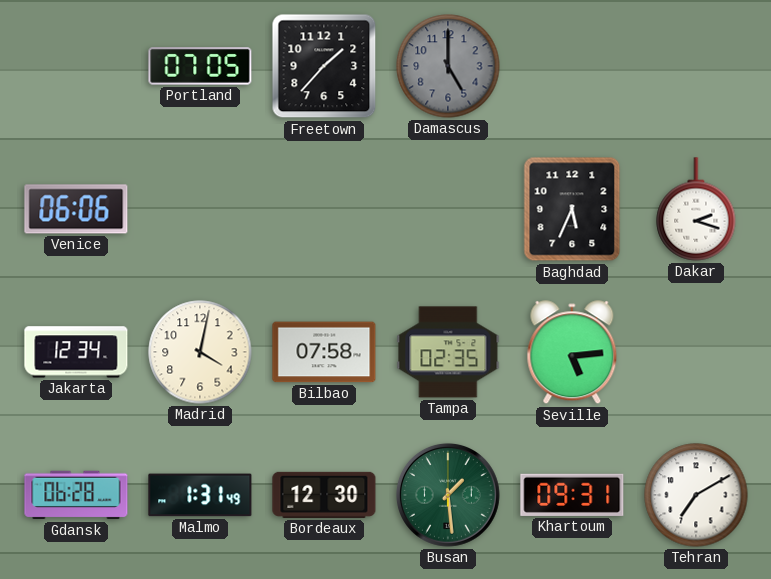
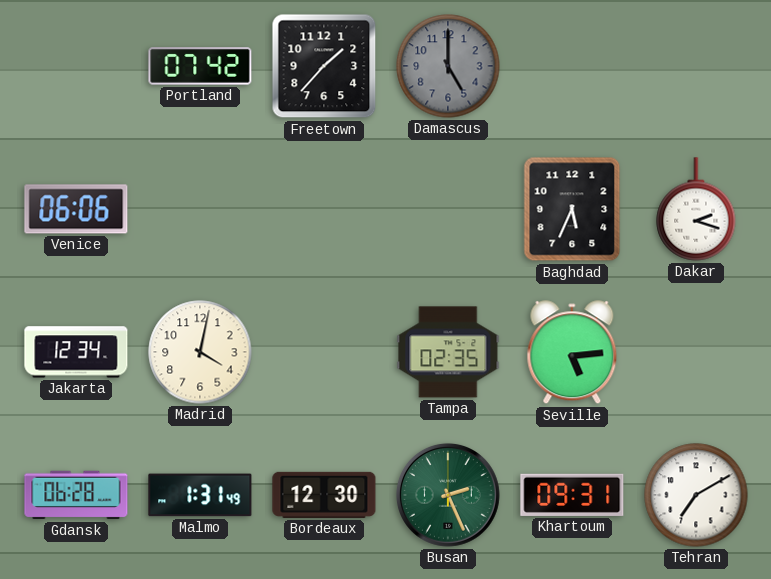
Portland: 07:05 -> 07:42 (200, 66)
Bilbao: 07:58 -> none (324, 352)
Busan: 1:29 -> 2:26 (448, 495)
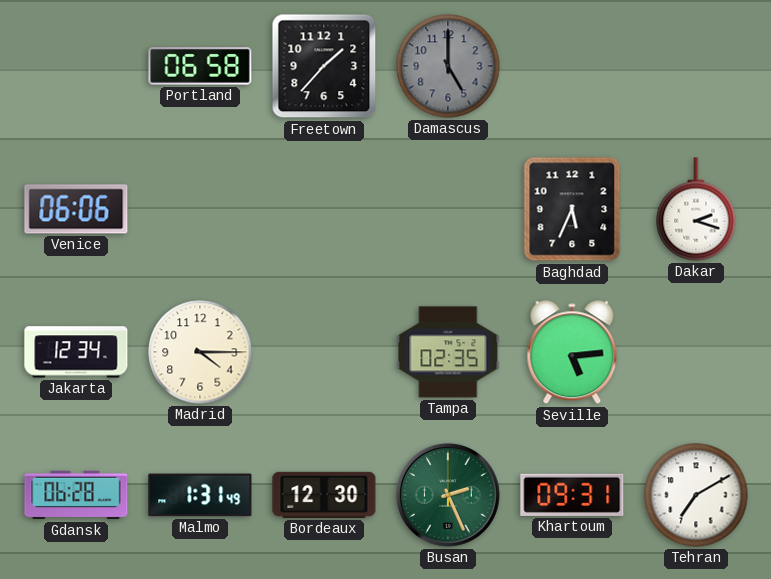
Portland: 07:42 -> 06:58 (200, 66)
Madrid: 4:02 -> 4:15 (200, 352)
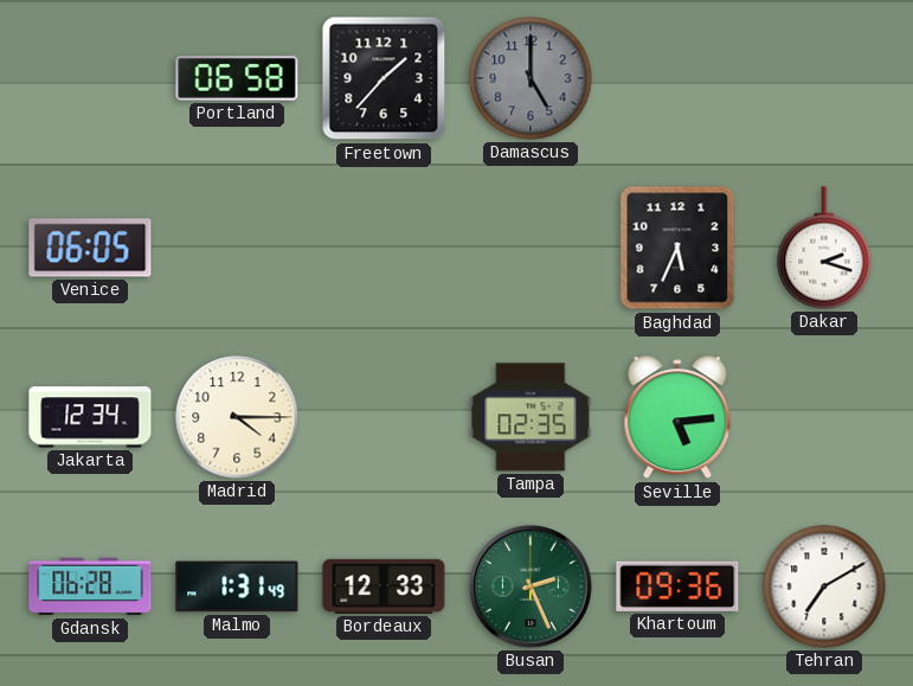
Venice: 06:06 -> 06:05 (90, 248)
Bordeaux: 12:30 -> 12:33 (384, 586)
Khartoum: 09:31 -> 09:36 (677, 586)
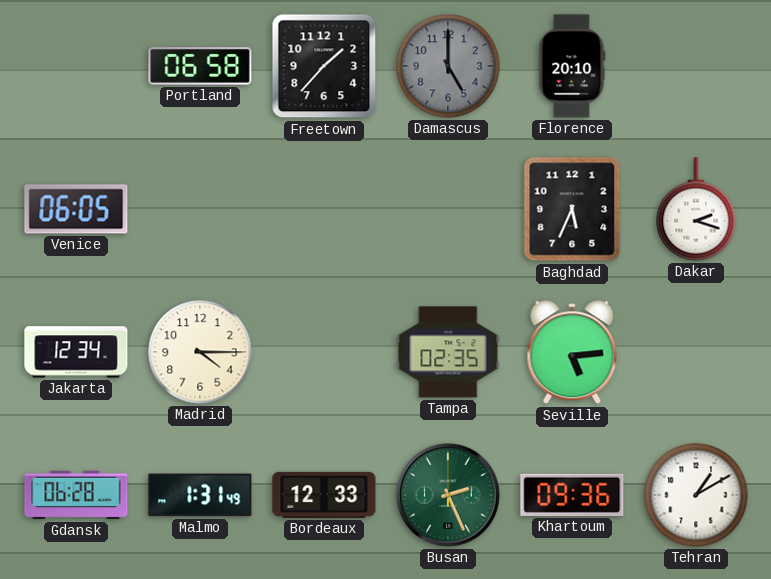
Florence: none -> 20:10 (572, 66)
Tehran: 7:10 -> 1:10 (696, 495)
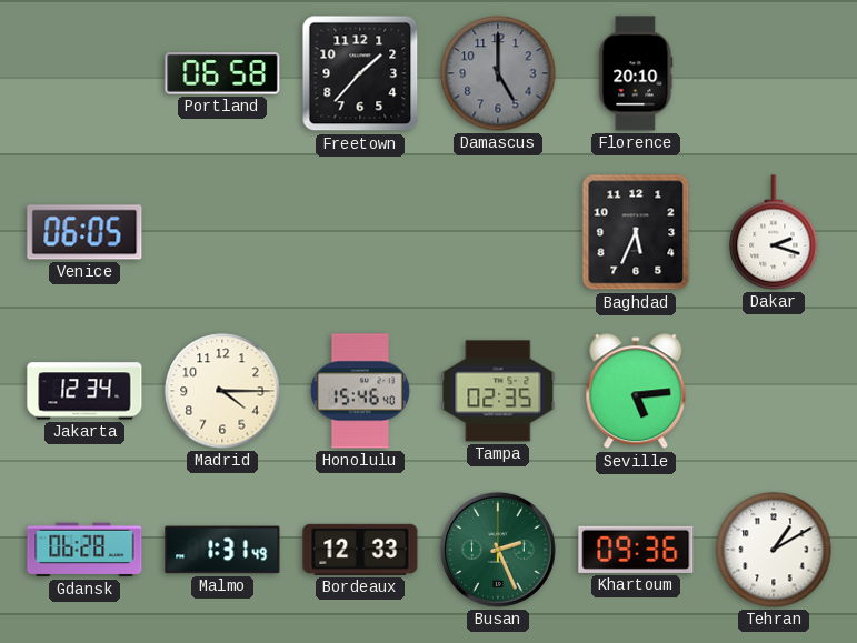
Honolulu: none -> 15:46 (360, 391)
